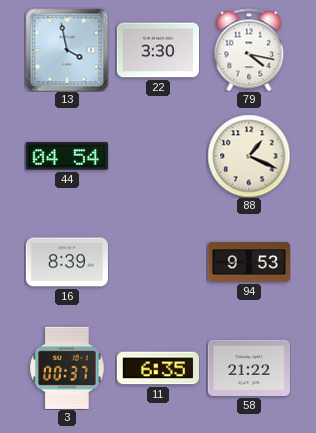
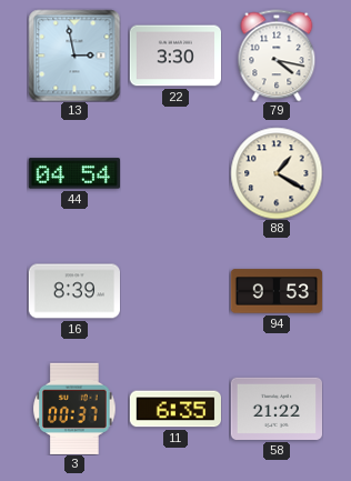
13: 3:58 -> 2:58 (74, 56)
88: 1:19 -> 1:20 (277, 173)
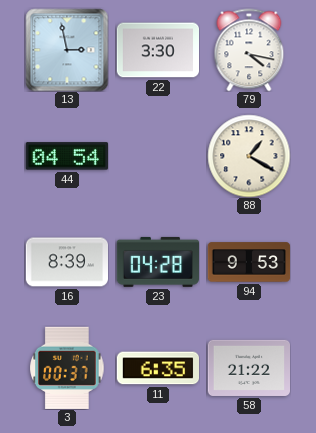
23: none -> 04:28 (157, 262)
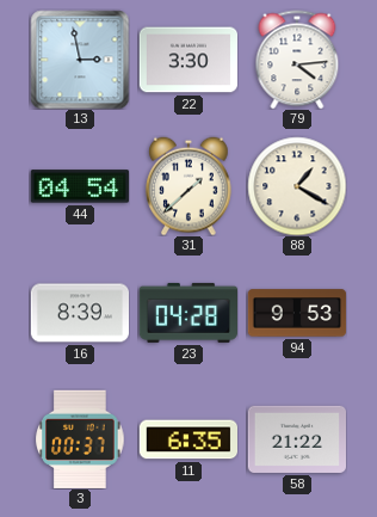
79: 4:17 -> 4:14 (297, 60)
31: none -> 1:38 (190, 186)
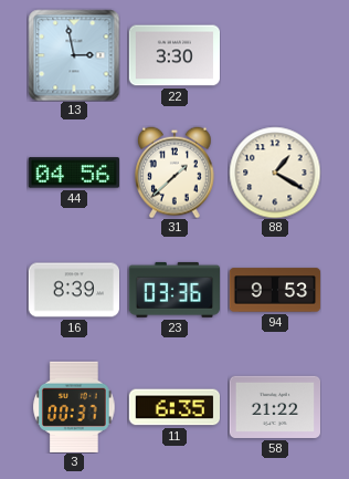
79: 4:14 -> none (297, 60)
44: 04:54 -> 04:56 (73, 173)
23: 04:28 -> 03:36 (173, 290)
